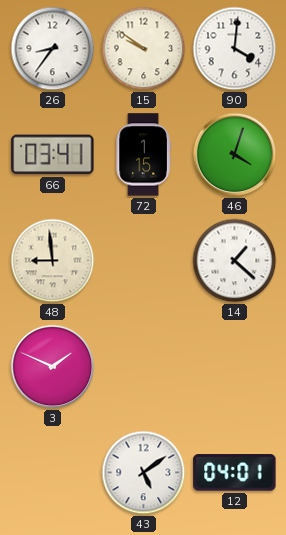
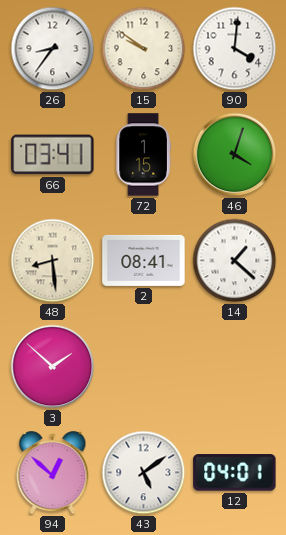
48: 8:59 -> 8:29 (53, 261)
2: none -> 08:41 (144, 260)
3: 1:49 -> 1:52 (53, 367)
94: none -> 12:52 (53, 473)
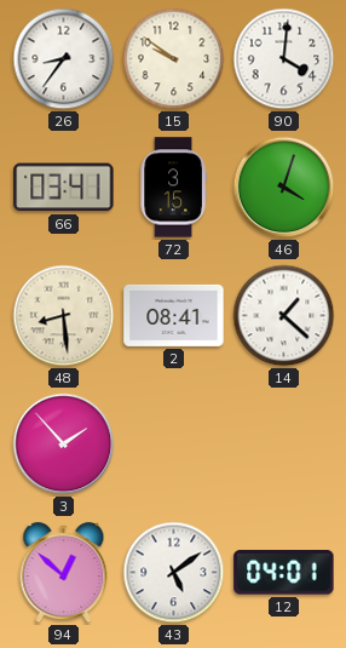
72: 1:15 -> 3:15 (173, 188)
3: 1:52 -> 1:53 (64, 445)
